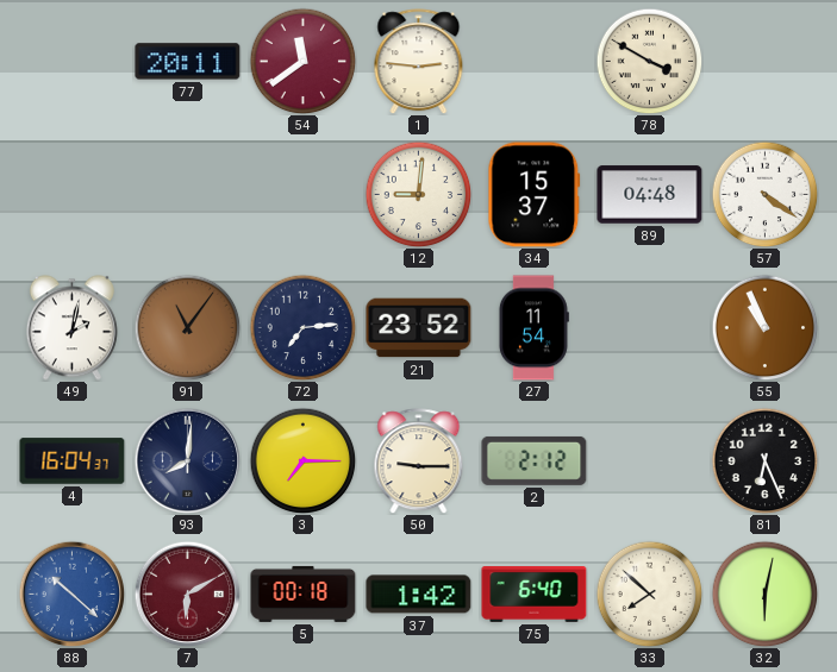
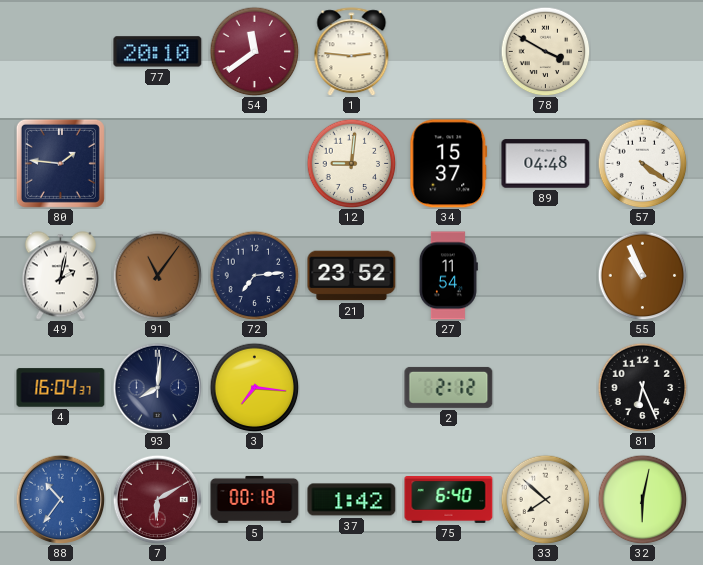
77: 20:11 -> 20:10 (158, 52)
80: none -> 1:46 (60, 163)
3: 7:15 -> 7:16 (254, 387)
50: 9:15 -> none (419, 461)
88: 10:22 -> 10:36 (60, 499)
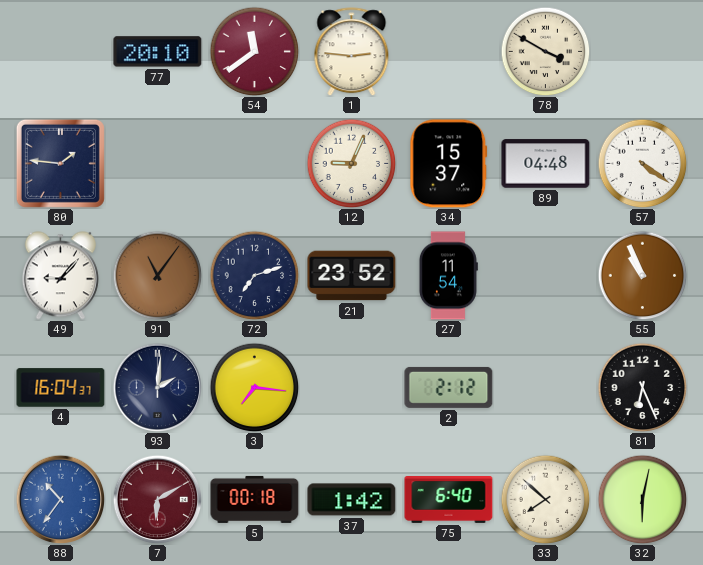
12: 9:01 -> 9:04 (351, 163)
49: 2:02 -> 9:07 (60, 276)
72: 7:14 -> 7:12 (254, 275)
93: 8:01 -> 2:01 (157, 387)
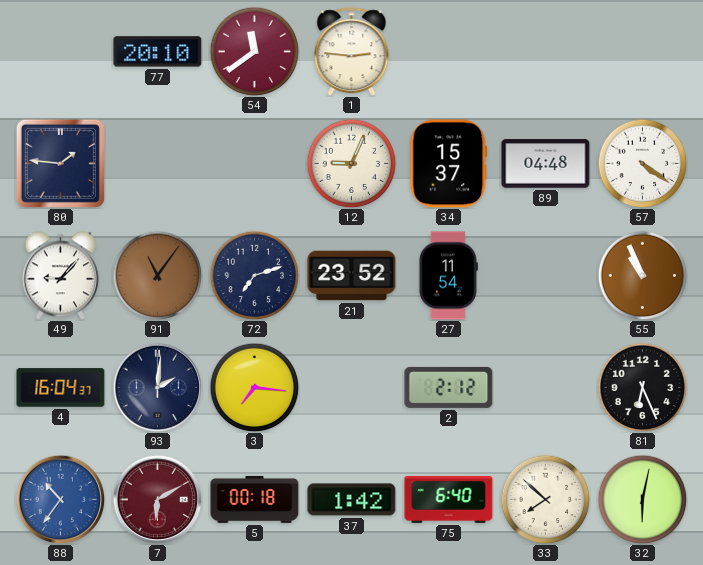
78: 3:50 -> none (545, 51)
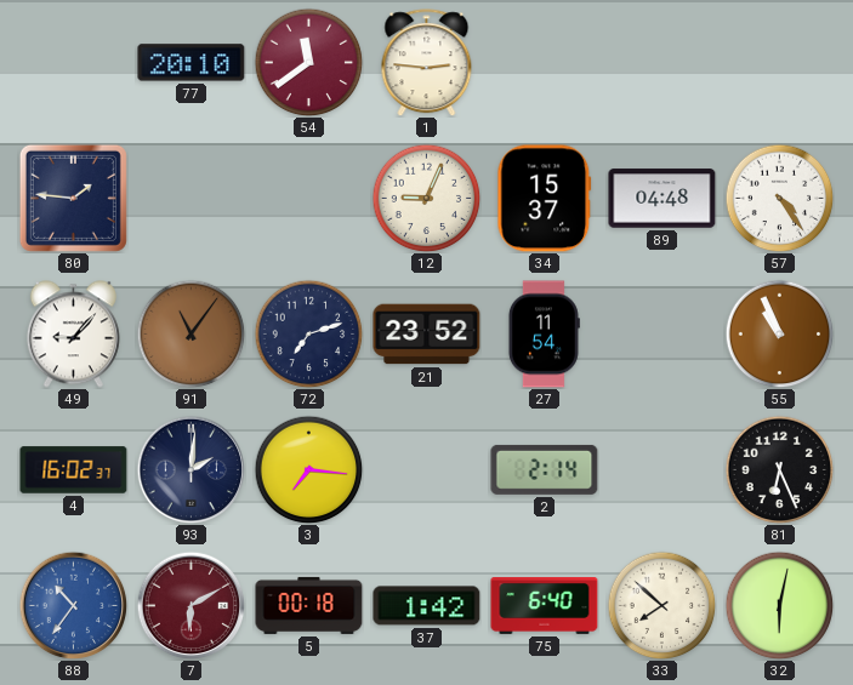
57: 4:21 -> 4:24 (779, 198)
4: 16:04 -> 16:02 (74, 470)
2: 2:12 -> 2:14 (545, 469)
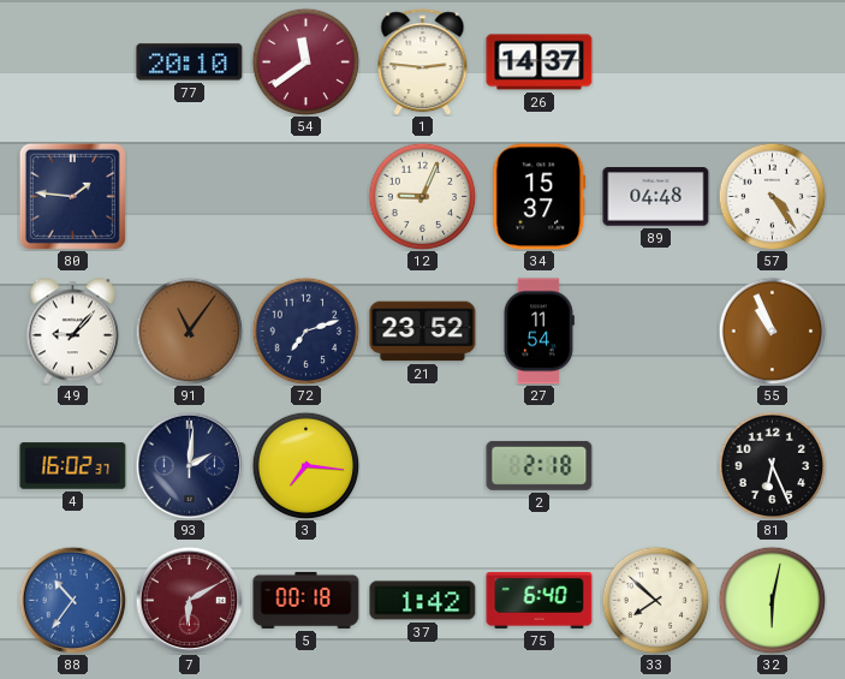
26: none -> 14:37 (540, 62)
2: 2:14 -> 2:18 (540, 465)
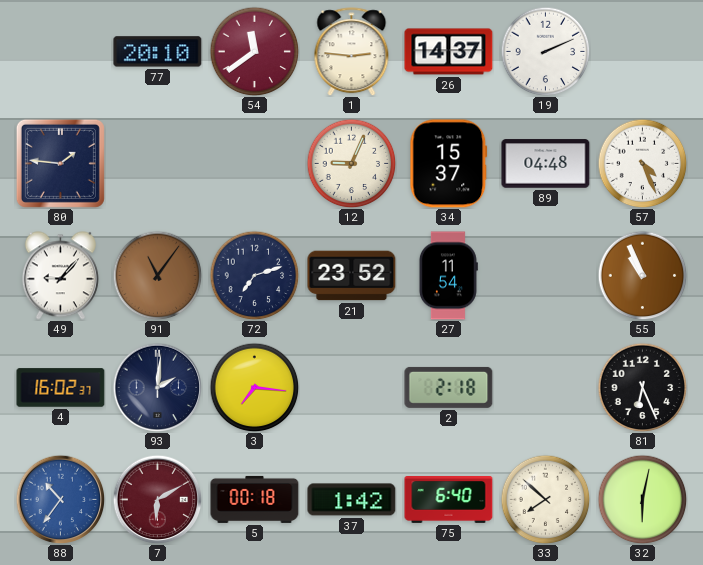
19: none -> 2:11 (545, 51)
57: 4:24 -> 4:26 (642, 163)
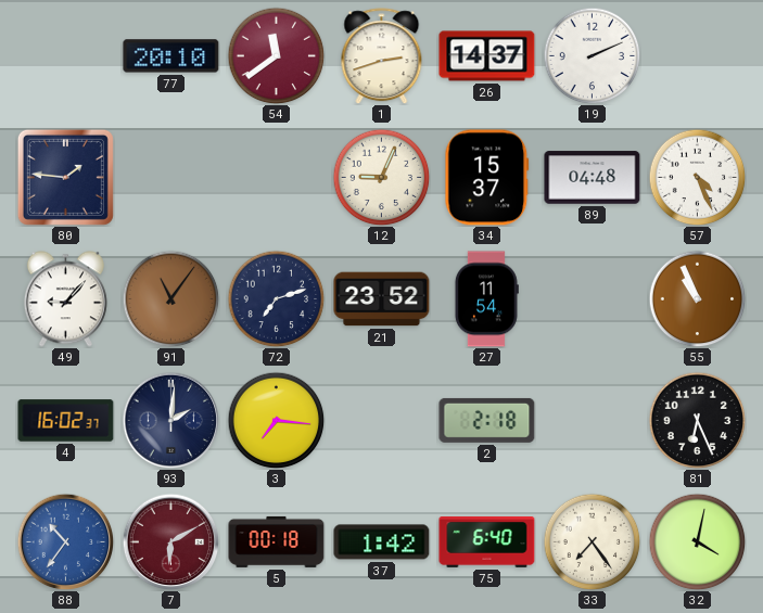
1: 2:46 -> 2:42 (382, 56)
33: 7:52 -> 7:24 (592, 541)
32: 6:02 -> 4:02 (697, 541)
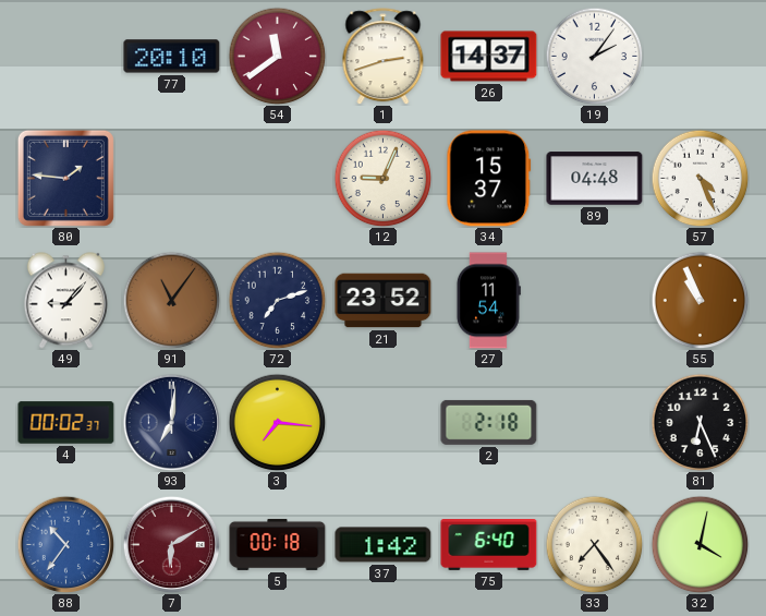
19: 2:11 -> 2:06 (594, 56)
4: 16:02 -> 00:02 (66, 423)
93: 2:01 -> 7:01 (171, 422)
